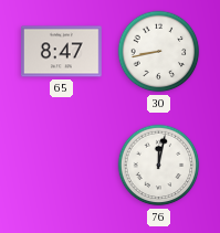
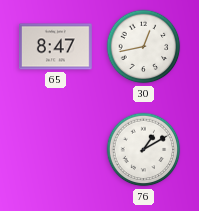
30: 8:43 -> 12:43 (144, 47)
76: 12:02 -> 1:10 (144, 150)
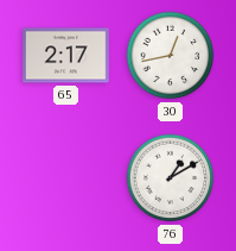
65: 8:47 -> 2:17 (66, 56)
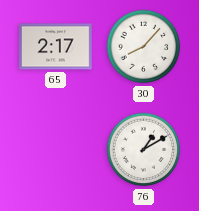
30: 12:43 -> 8:07 (144, 47)
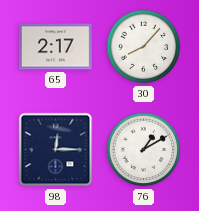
98: none -> 12:15 (56, 150)
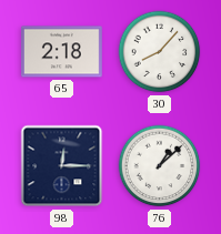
65: 2:17 -> 2:18 (62, 52)
76: 1:10 -> 1:08 (160, 166)
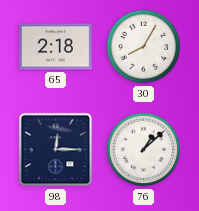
30: 8:07 -> 8:05 (144, 47)
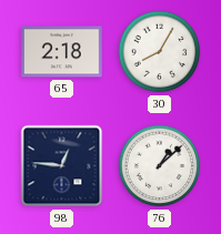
98: 12:15 -> 12:46 (62, 166)
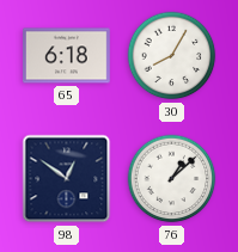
65: 2:18 -> 6:18 (67, 56)
98: 12:46 -> 12:51 (67, 179)
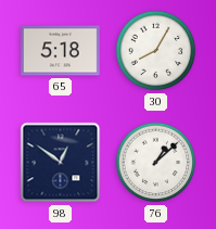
65: 6:18 -> 5:18 (61, 51)
